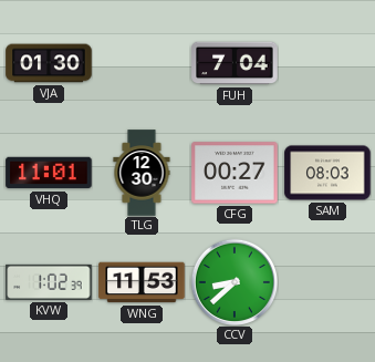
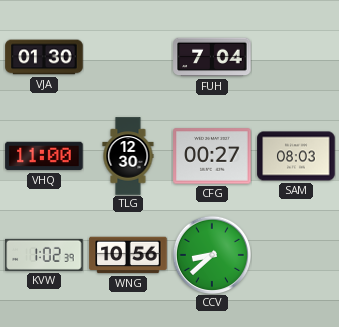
VHQ: 11:01 -> 11:00 (44, 156)
WNG: 11:53 -> 10:56 (128, 255)
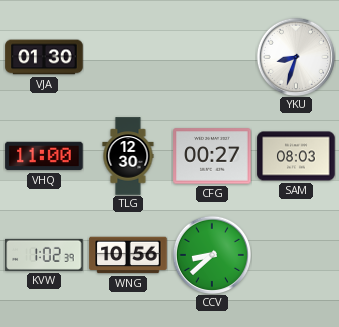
FUH: 7:04 -> none (212, 57)
YKU: none -> 8:33 (295, 56)
